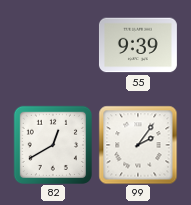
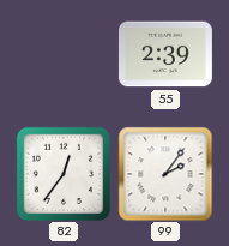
55: 9:39 -> 2:39 (165, 54)
82: 12:40 -> 12:36 (62, 173)
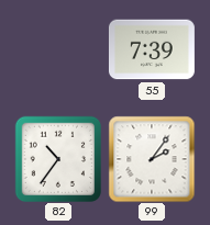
55: 2:39 -> 7:39 (152, 49)
82: 12:36 -> 10:36 (57, 158)
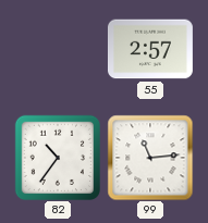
55: 7:39 -> 2:57 (150, 49)
99: 2:06 -> 11:14 (150, 158)
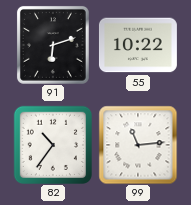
91: none -> 6:12 (53, 45)
55: 2:57 -> 10:22 (138, 45)
